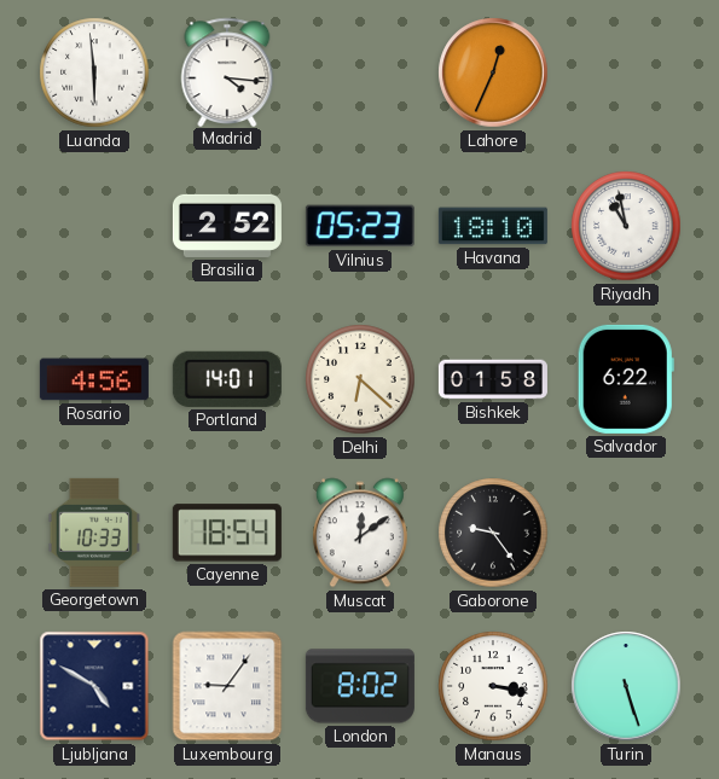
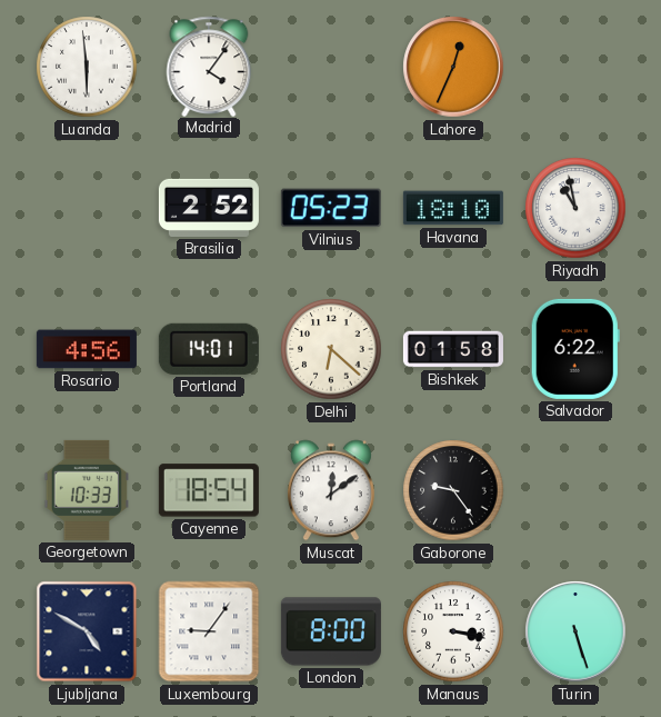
Madrid: 4:16 -> 4:06 (209, 66)
London: 8:02 -> 8:00 (331, 631)
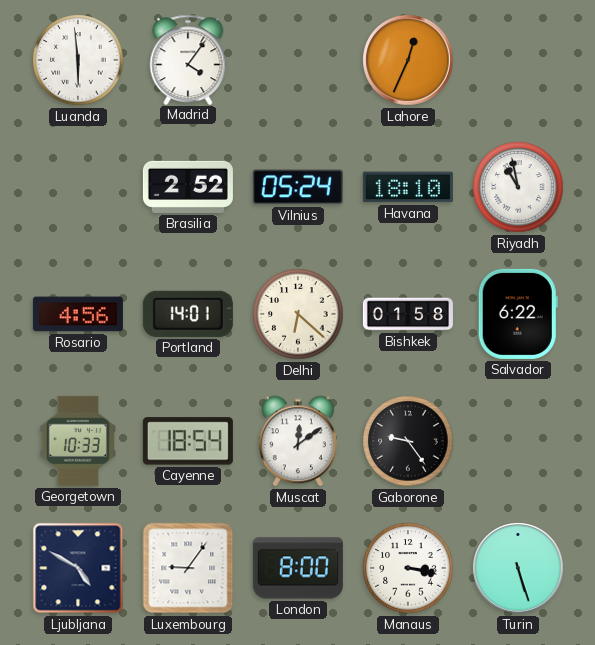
Vilnius: 05:23 -> 05:24 (298, 187)
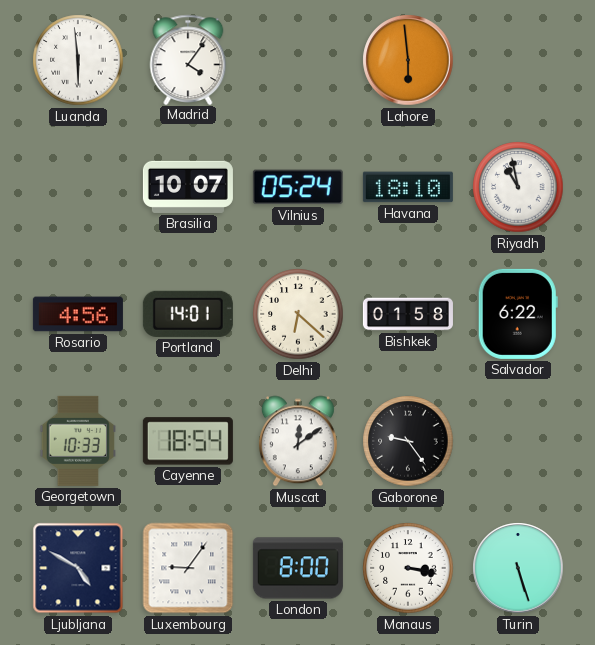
Lahore: 12:34 -> 5:59 (408, 60)
Brasilia: 2:52 -> 10:07 (188, 187)
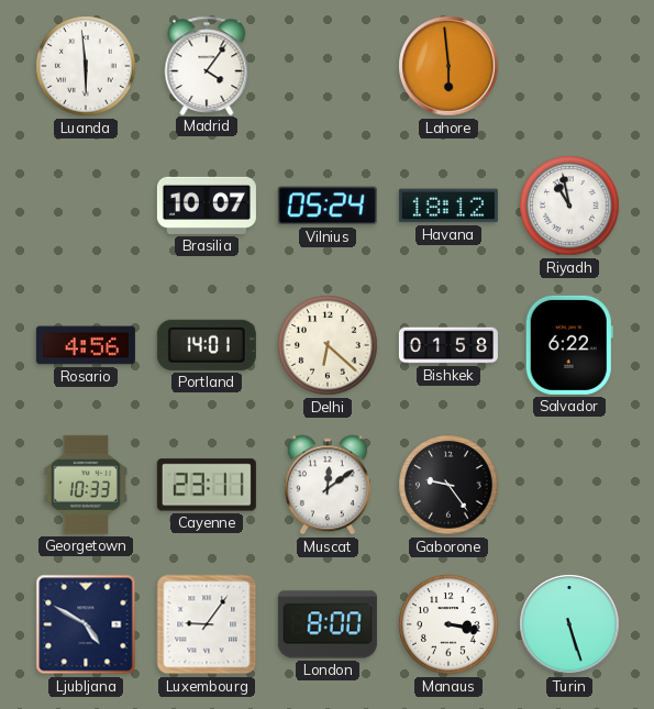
Havana: 18:10 -> 18:12 (448, 206)
Cayenne: 18:54 -> 23:11 (207, 485)
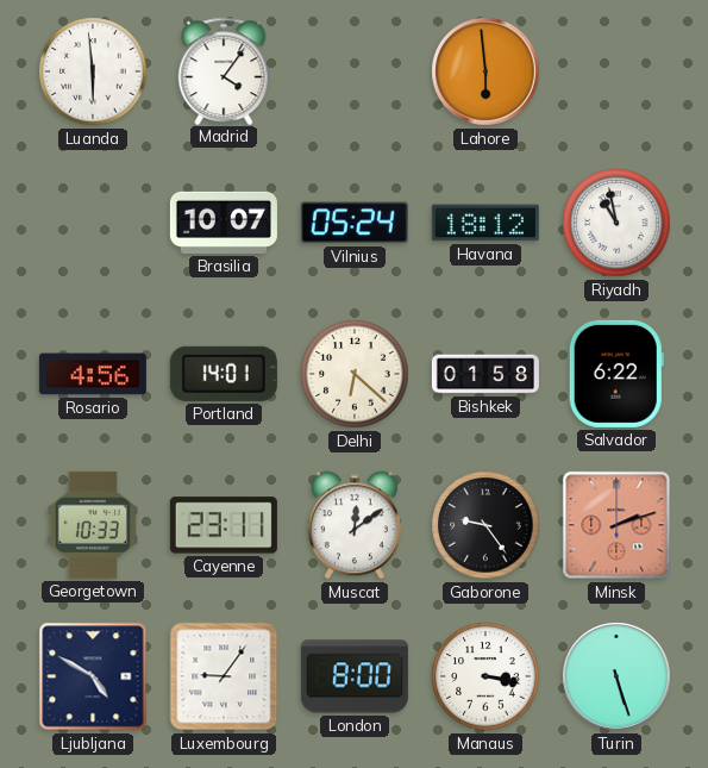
Minsk: none -> 2:12 (616, 525)
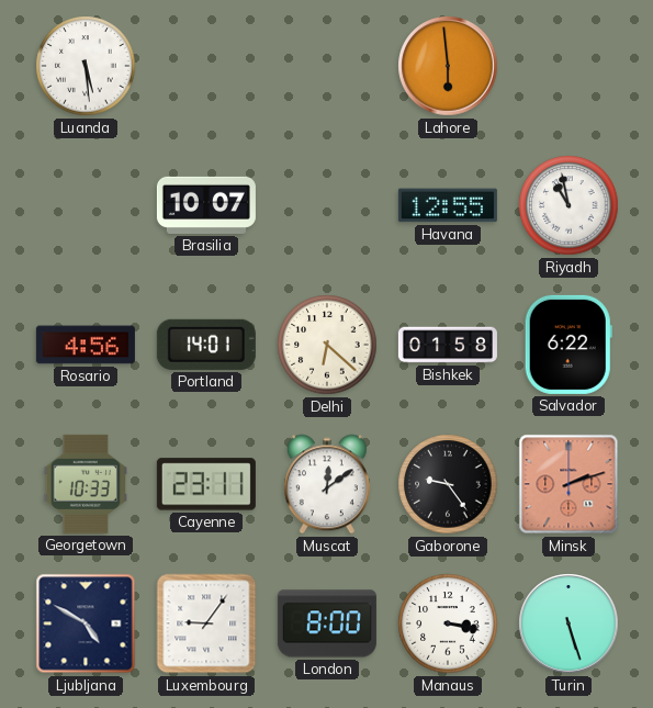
Luanda: 5:59 -> 5:29 (86, 66)
Madrid: 4:06 -> none (224, 70)
Vilnius: 05:24 -> none (355, 223)
Havana: 18:12 -> 12:55 (448, 205)
